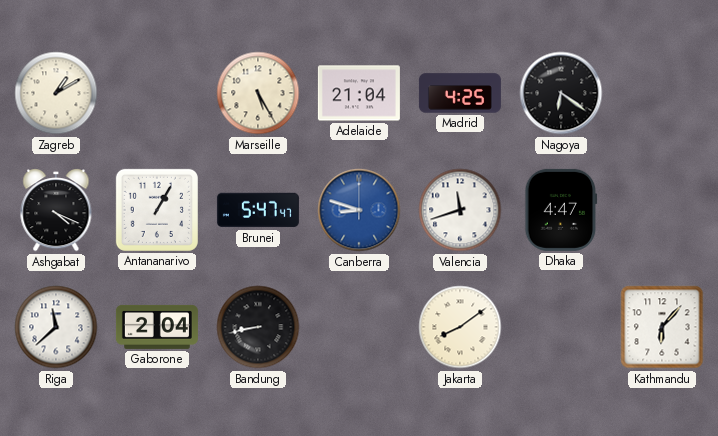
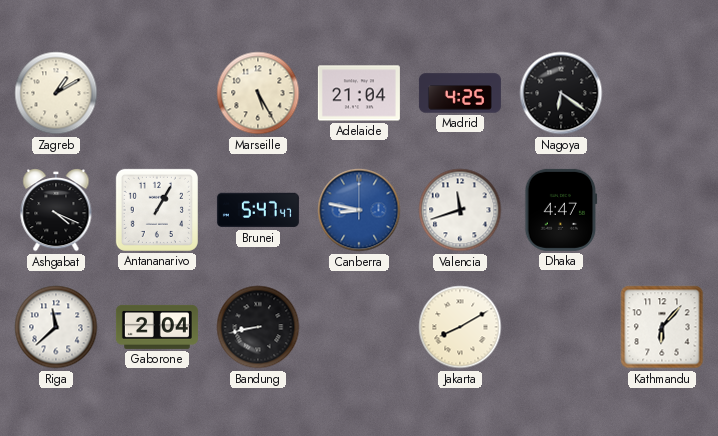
Canberra: 8:48 -> 8:47 (359, 210)
Jakarta: 8:09 -> 8:10 (460, 327)
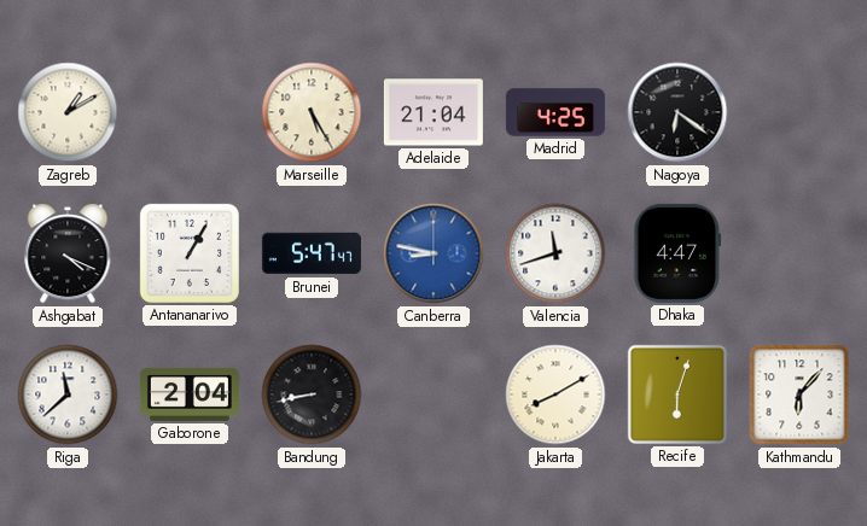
Recife: none -> 6:03 (677, 394)
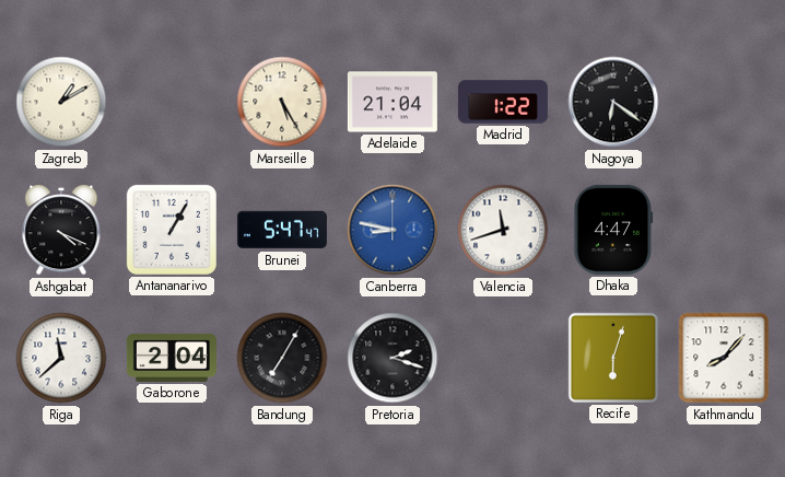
Madrid: 4:25 -> 1:22 (503, 102)
Bandung: 8:43 -> 7:05 (282, 358)
Pretoria: none -> 2:18 (392, 358)
Jakarta: 8:10 -> none (555, 394)
Kathmandu: 6:07 -> 8:07 (724, 358)
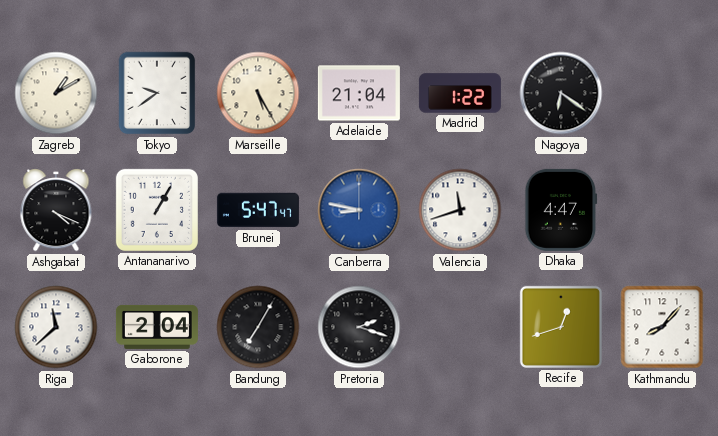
Tokyo: none -> 9:39 (157, 93)
Recife: 6:03 -> 12:42 (561, 327)
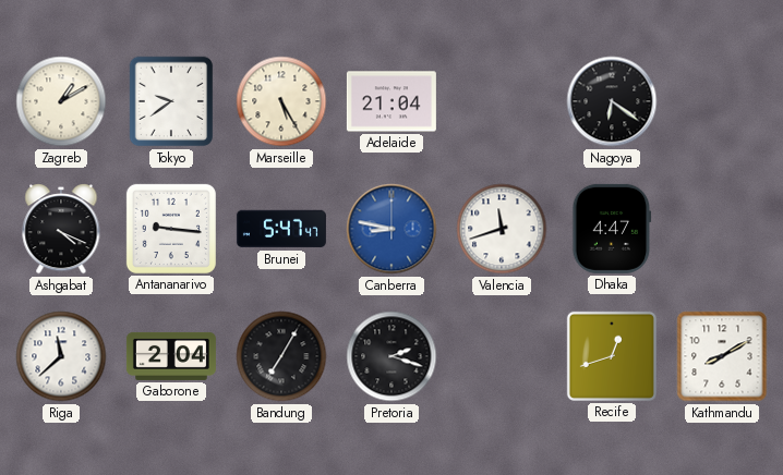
Madrid: 1:22 -> none (460, 93)
Antananarivo: 1:05 -> 9:16 (171, 229)
Kathmandu: 8:07 -> 8:10 (722, 356)
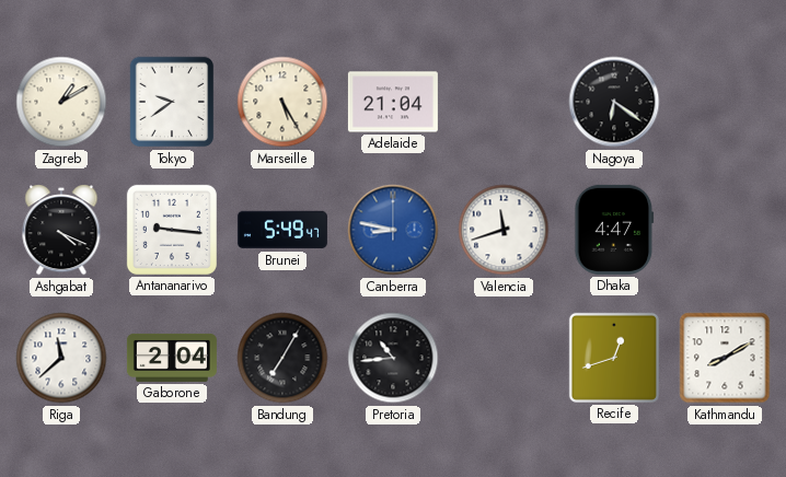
Brunei: 5:47 -> 5:49 (282, 230)
Pretoria: 2:18 -> 10:44 (393, 358)
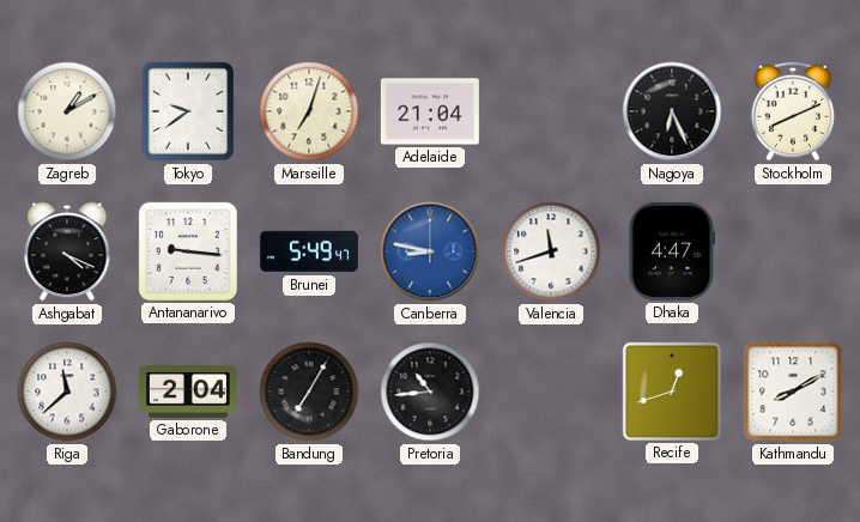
Marseille: 5:25 -> 7:03 (309, 111)
Nagoya: 6:21 -> 6:26 (672, 111)
Stockholm: none -> 8:11 (793, 111)
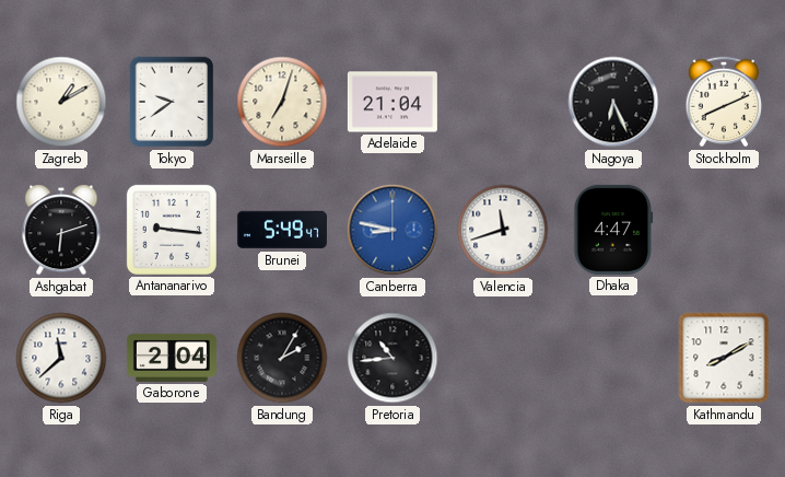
Ashgabat: 4:19 -> 6:12 (61, 230)
Bandung: 7:05 -> 2:05 (282, 358)
Recife: 12:42 -> none (672, 391)
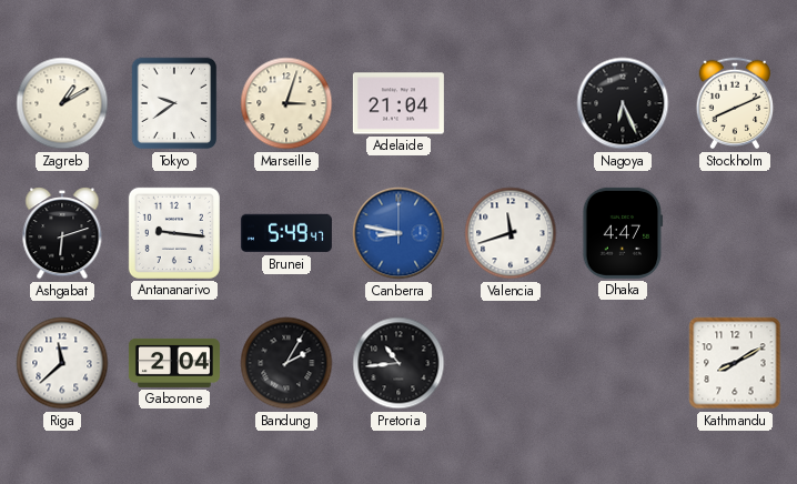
Marseille: 7:03 -> 3:03 (286, 103)
